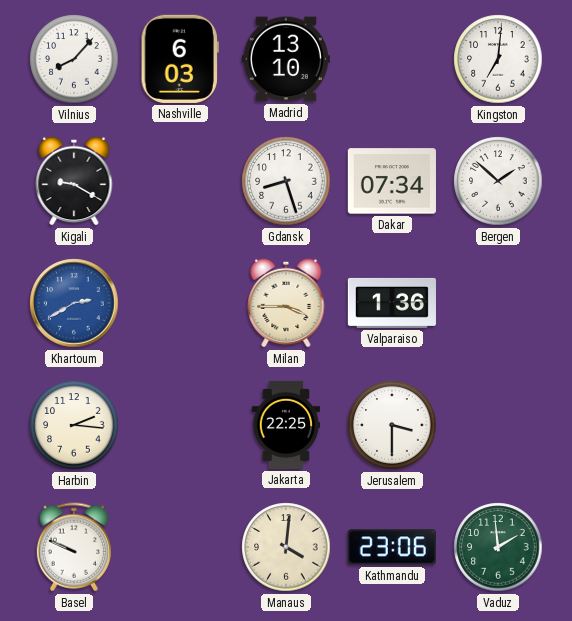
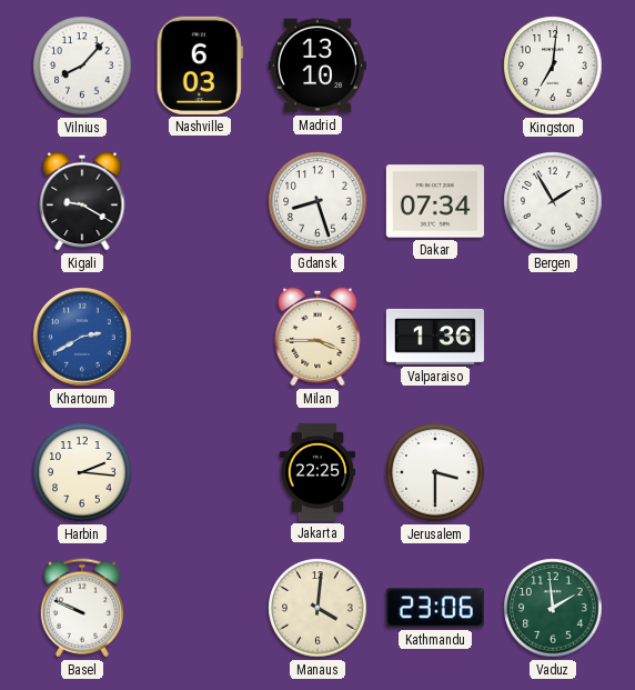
Bergen: 1:52 -> 1:55 (553, 201)
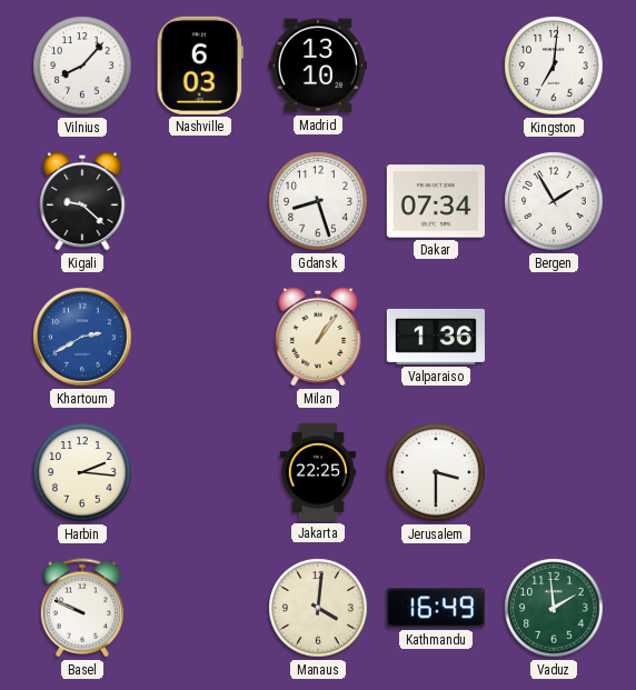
Kigali: 9:20 -> 9:22 (82, 201)
Milan: 3:45 -> 1:06 (318, 337)
Kathmandu: 23:06 -> 16:49 (436, 608)
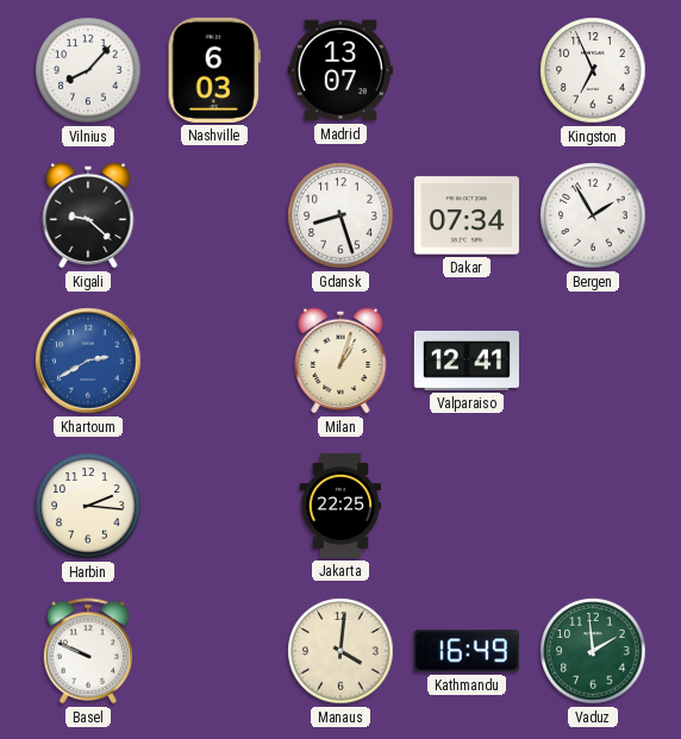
Madrid: 13:10 -> 13:07 (340, 70)
Kingston: 7:01 -> 6:56 (593, 70)
Milan: 1:06 -> 1:03 (340, 361)
Valparaiso: 1:36 -> 12:41 (467, 361)
Jerusalem: 3:30 -> none (436, 472)
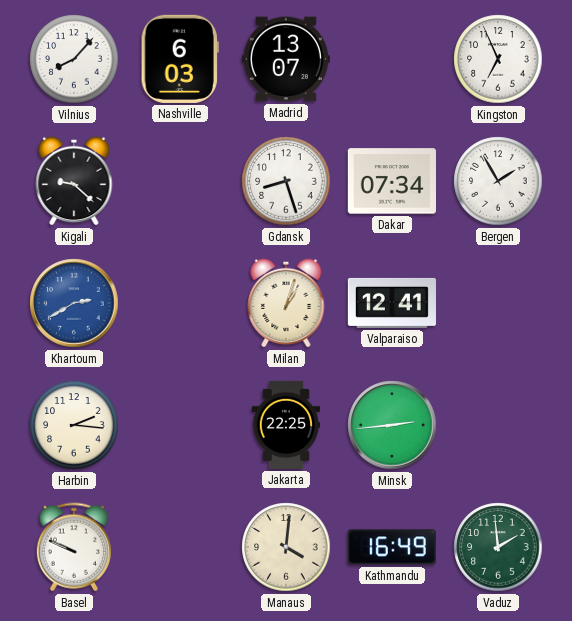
Minsk: none -> 2:44 (392, 425)
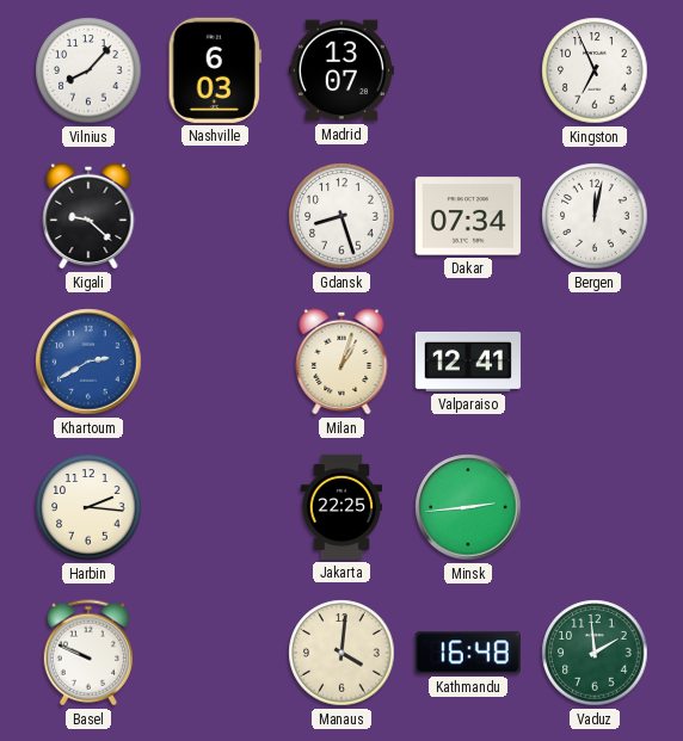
Bergen: 1:55 -> 12:02 (595, 216)
Kathmandu: 16:49 -> 16:48 (468, 653)
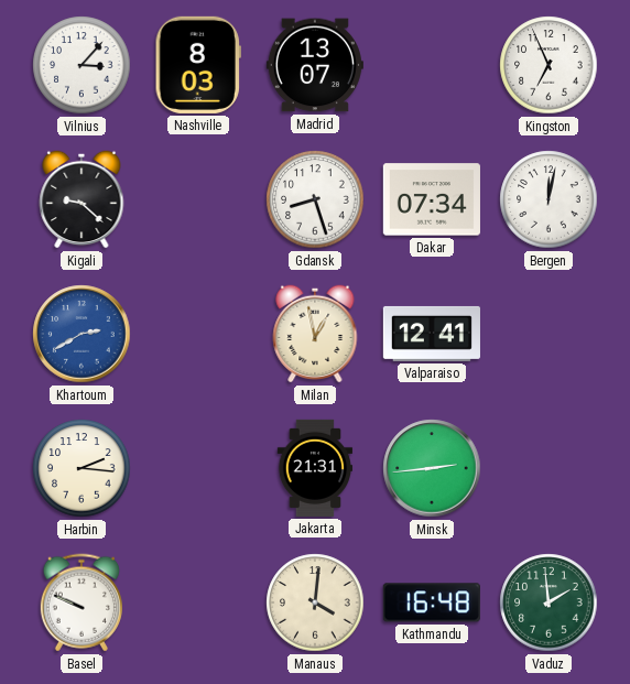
Vilnius: 8:07 -> 3:07 (82, 65)
Nashville: 6:03 -> 8:03 (198, 65)
Milan: 1:03 -> 12:58 (315, 334)
Jakarta: 22:25 -> 21:31 (315, 468)
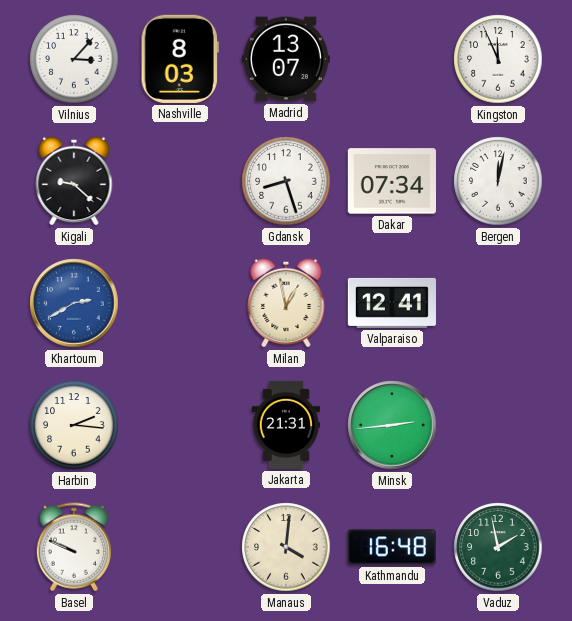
Kingston: 6:56 -> 11:56 (498, 59)
Vaduz: 1:59 -> 1:58 (498, 547)
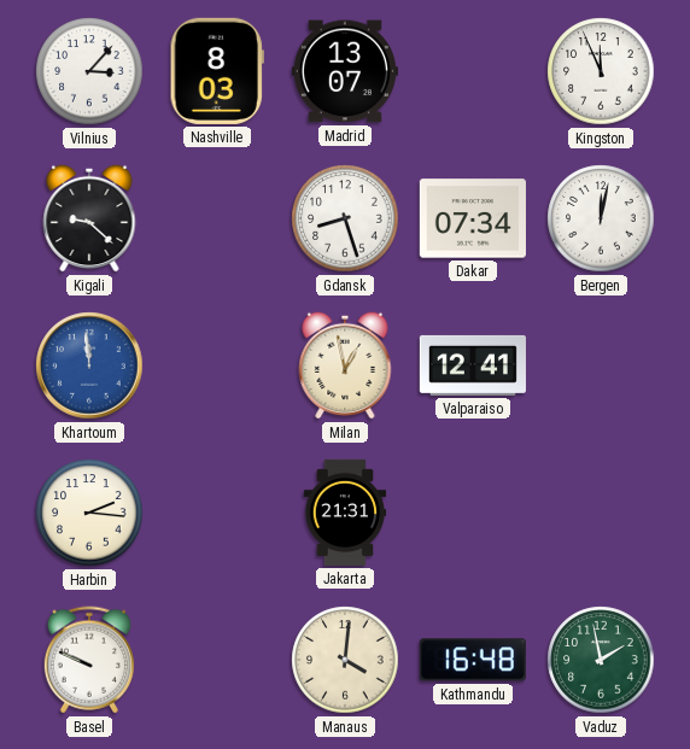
Khartoum: 2:40 -> 11:59 (89, 365)
Minsk: 2:44 -> none (392, 425)
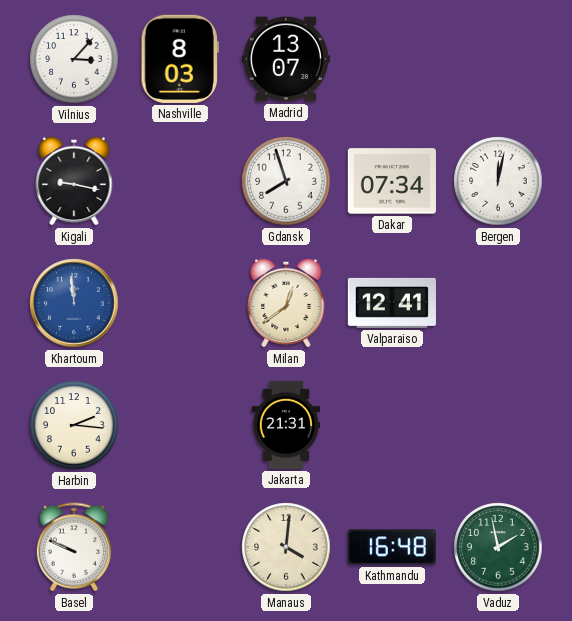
Kingston: 11:56 -> none (601, 71)
Kigali: 9:22 -> 9:17 (74, 181)
Gdansk: 8:27 -> 7:57 (286, 181)
Milan: 12:58 -> 12:39 (286, 303)
